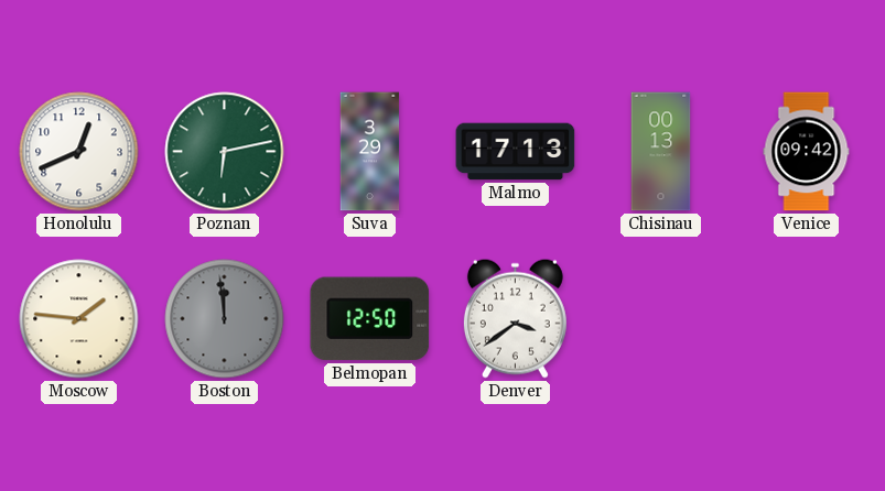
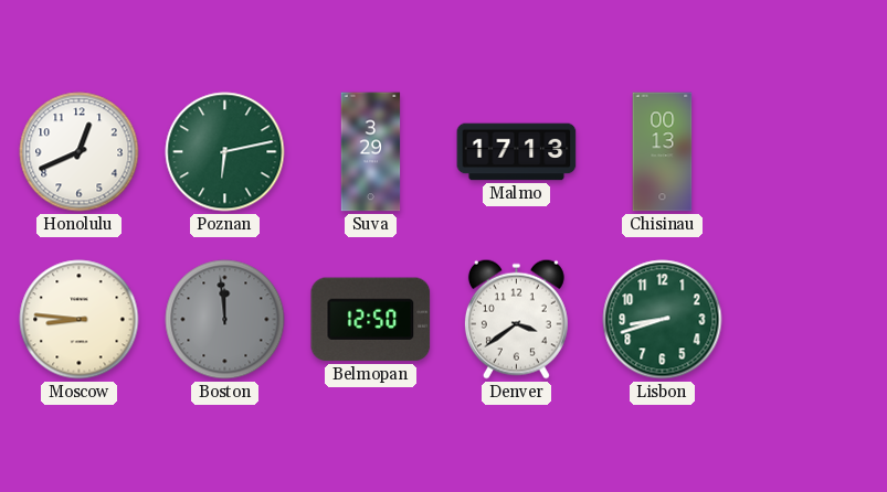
Venice: 09:42 -> none (807, 152)
Moscow: 1:46 -> 8:46 (80, 320)
Lisbon: none -> 8:42 (663, 320)
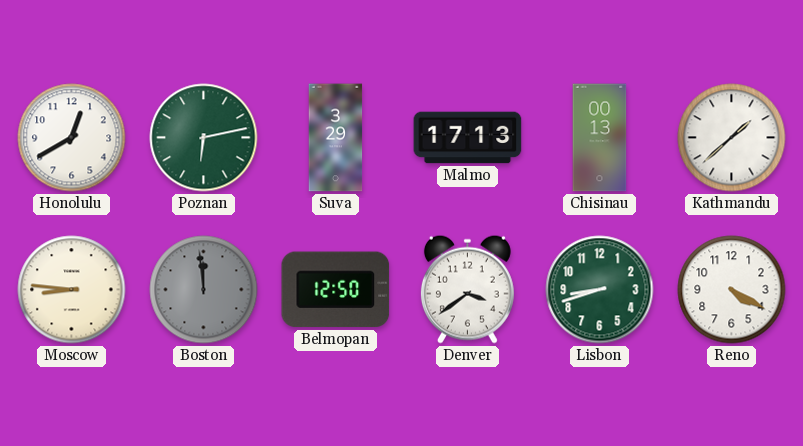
Honolulu: 12:41 -> 12:40 (72, 138)
Kathmandu: none -> 1:38 (732, 138)
Reno: none -> 4:20 (732, 290)
